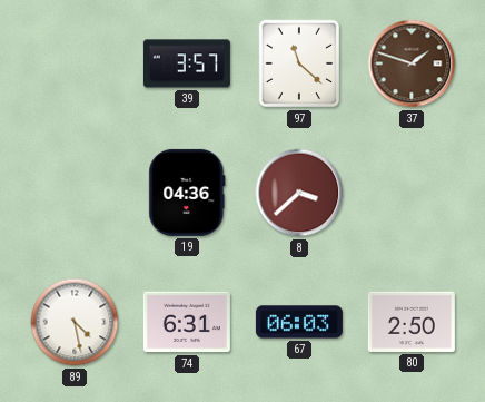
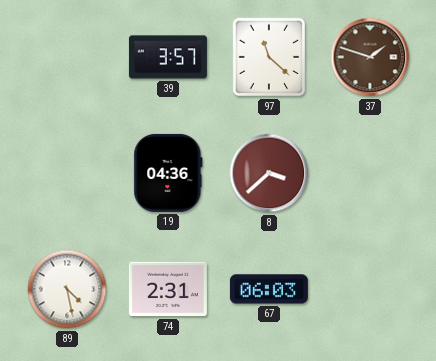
74: 6:31 -> 2:31 (168, 289)
80: 2:50 -> none (412, 322)
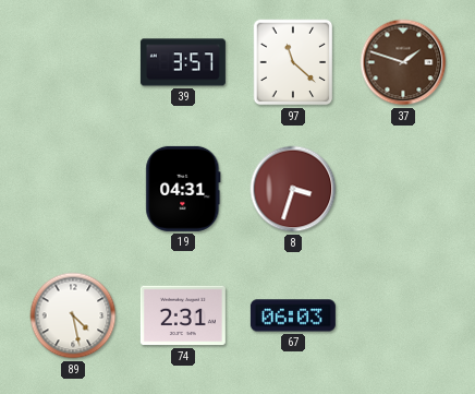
19: 04:36 -> 04:31 (183, 189)
8: 3:38 -> 3:33 (293, 189)
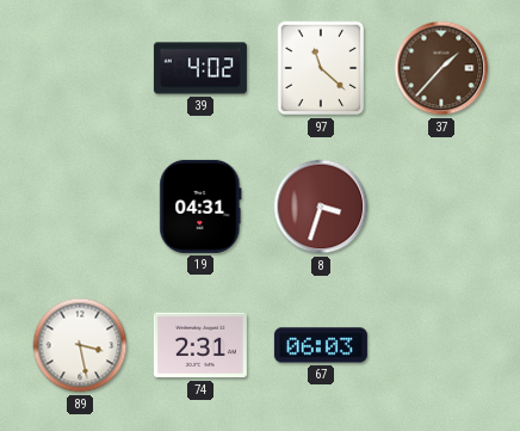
39: 3:57 -> 4:02 (200, 68)
37: 1:48 -> 1:37 (441, 68)
89: 4:28 -> 3:28 (80, 345)
